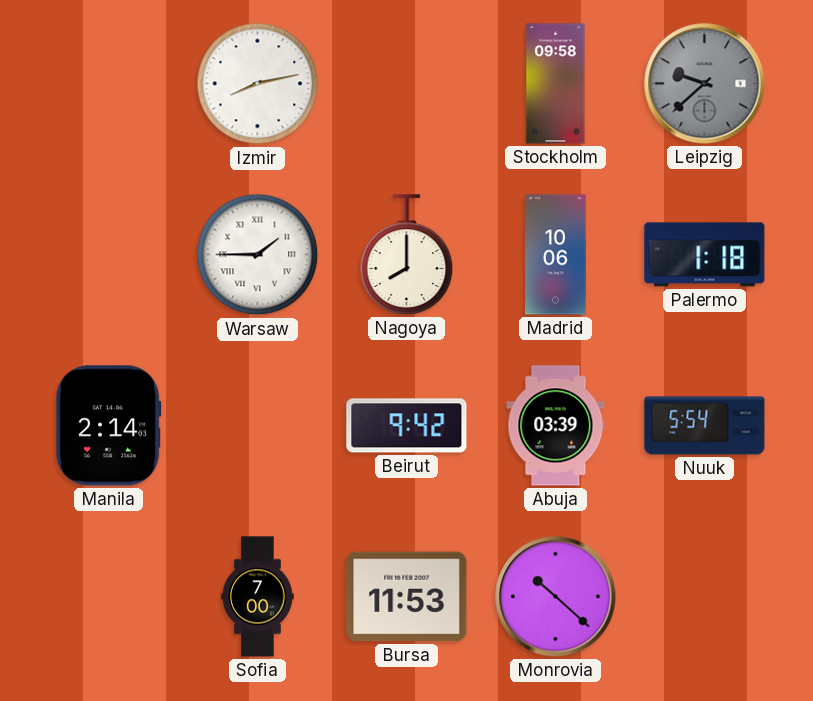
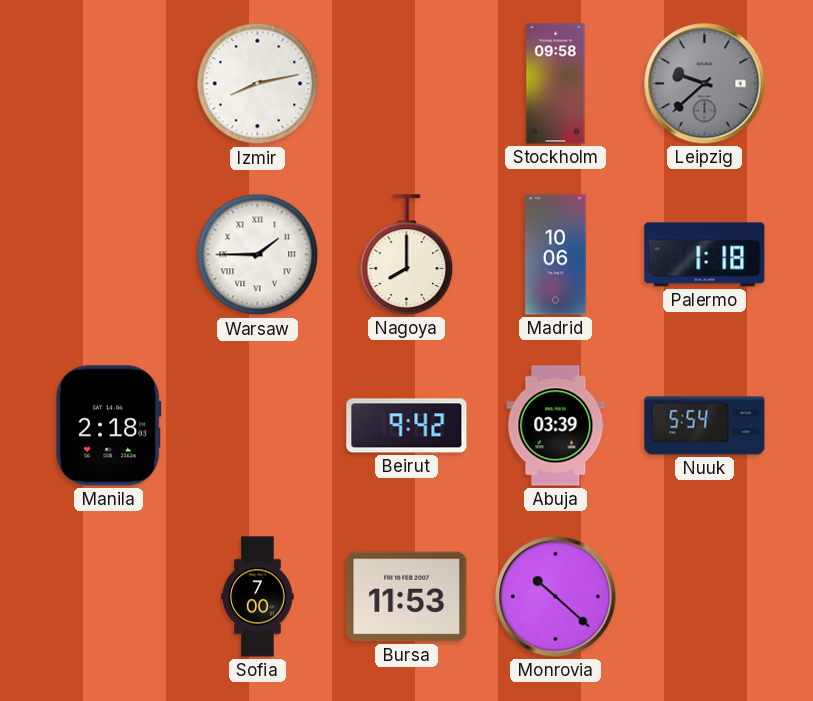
Manila: 2:14 -> 2:18 (109, 426)
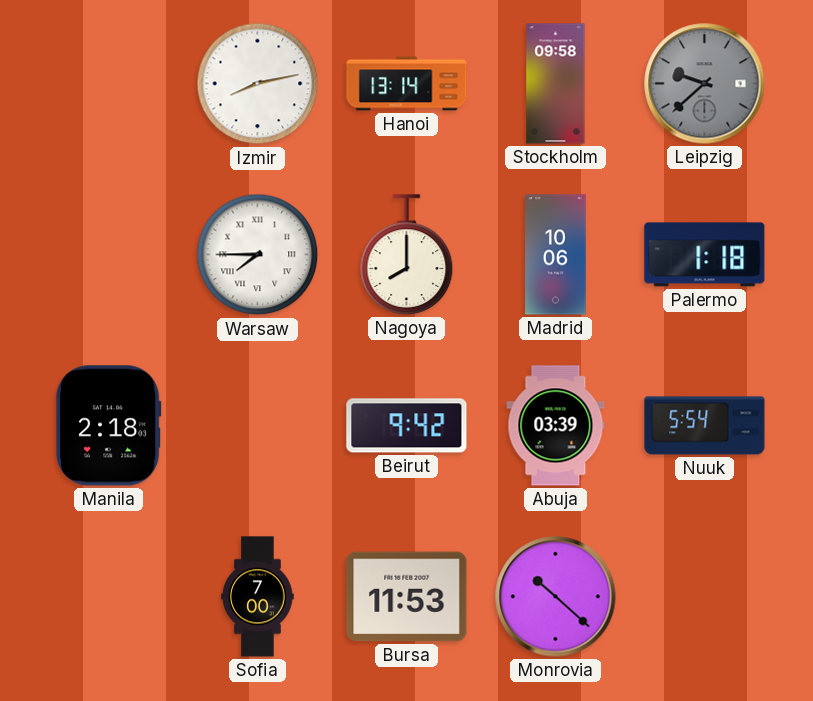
Hanoi: none -> 13:14 (407, 84)
Warsaw: 1:45 -> 7:45 (258, 255)
